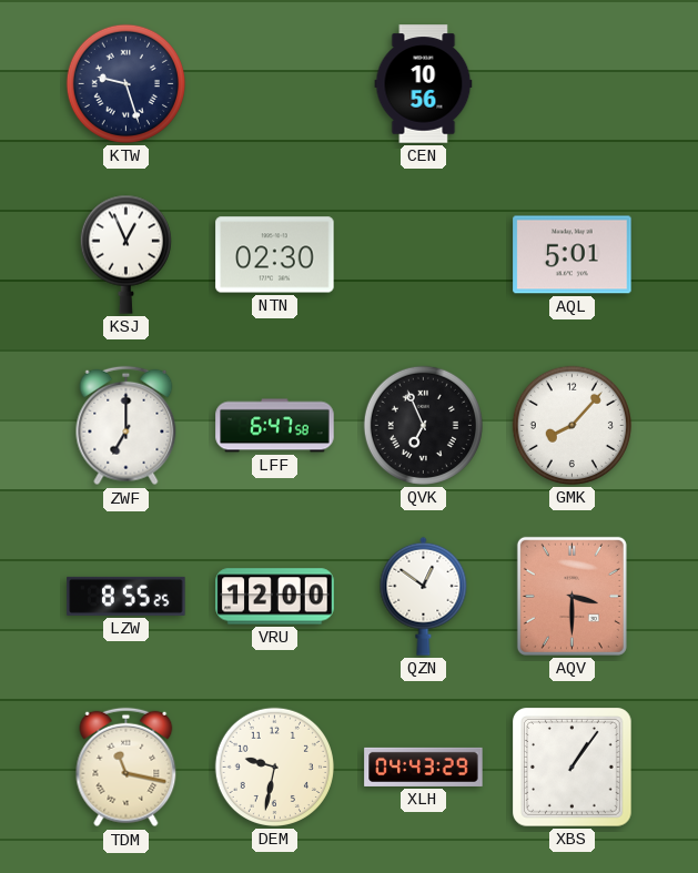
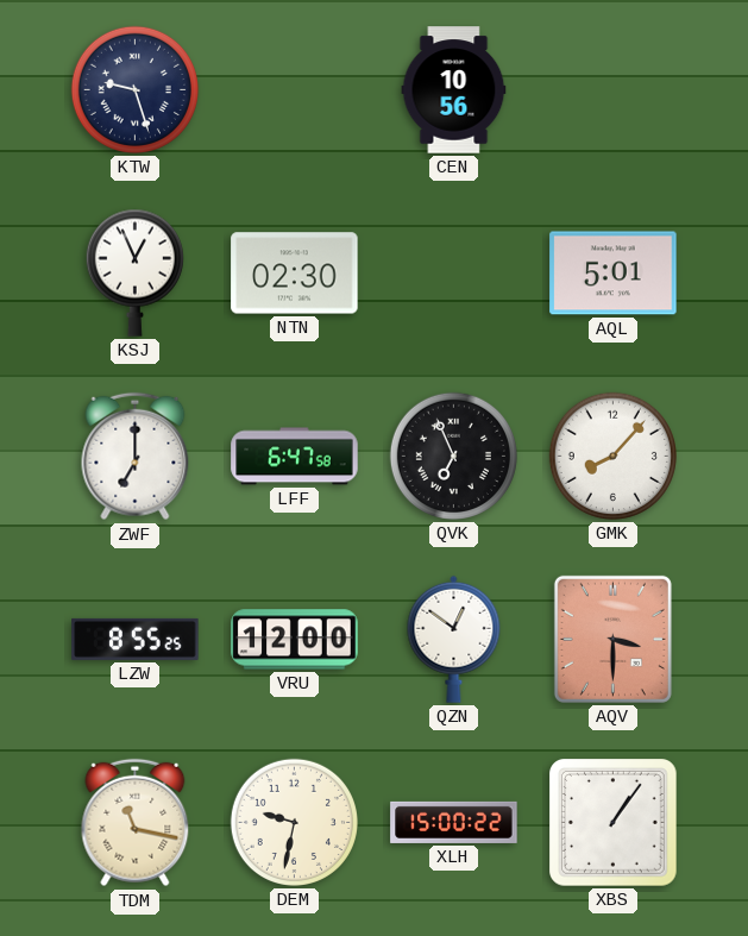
XLH: 04:43 -> 15:00 (454, 822)
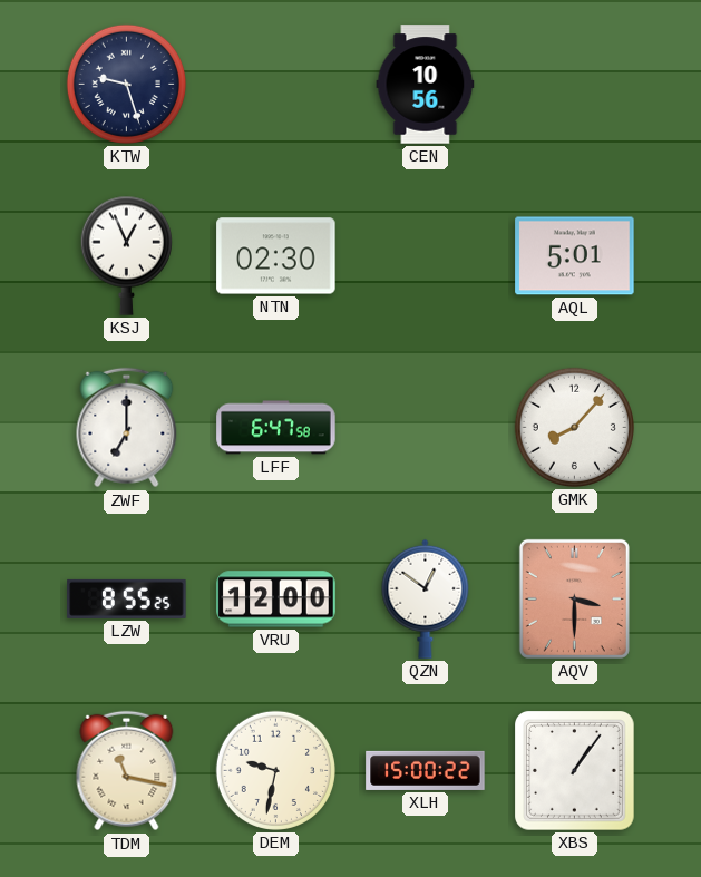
QVK: 6:56 -> none (453, 456)
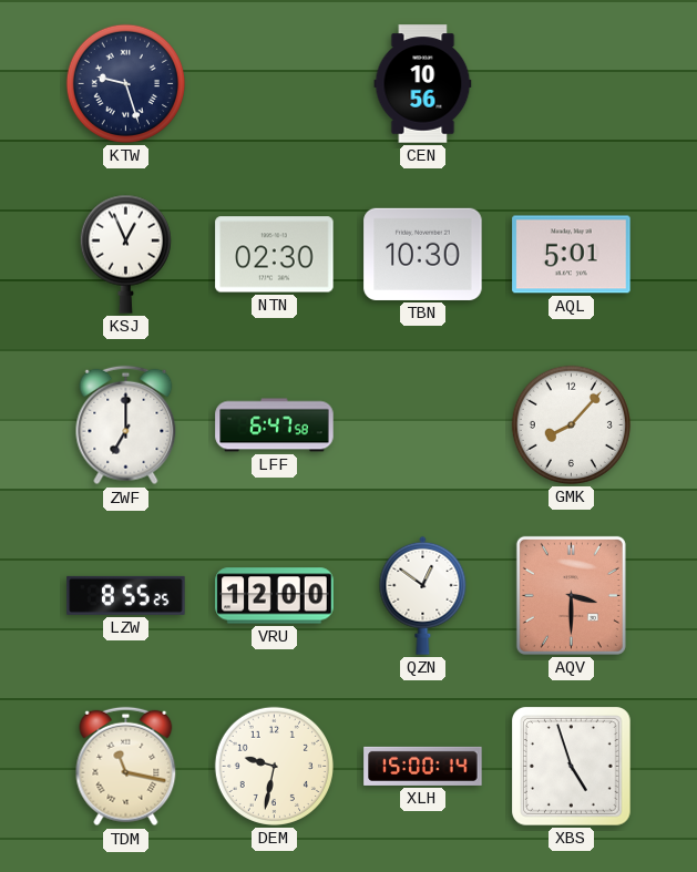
TBN: none -> 10:30 (423, 254)
XLH: 15:00:22 -> 15:00:14 (423, 766)
XBS: 1:06 -> 4:57 (572, 767)
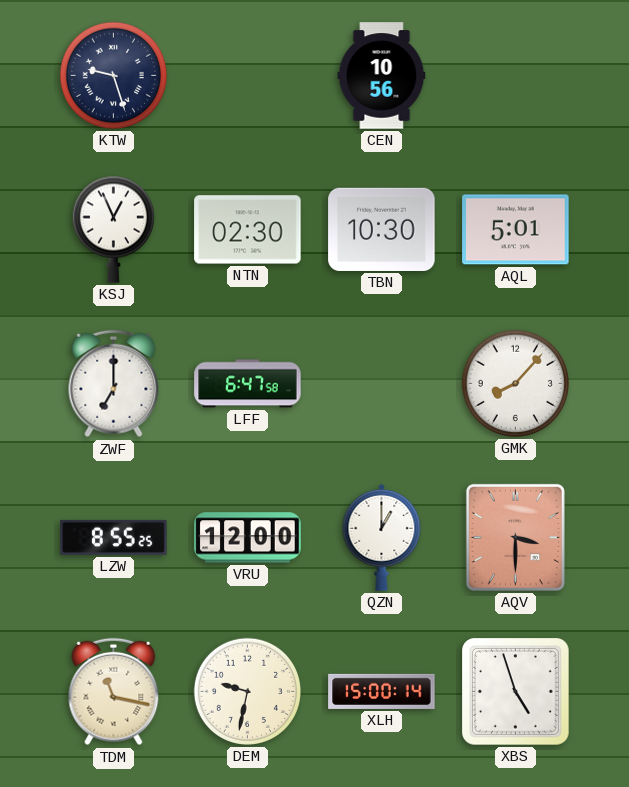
QZN: 12:51 -> 1:00 (382, 537)
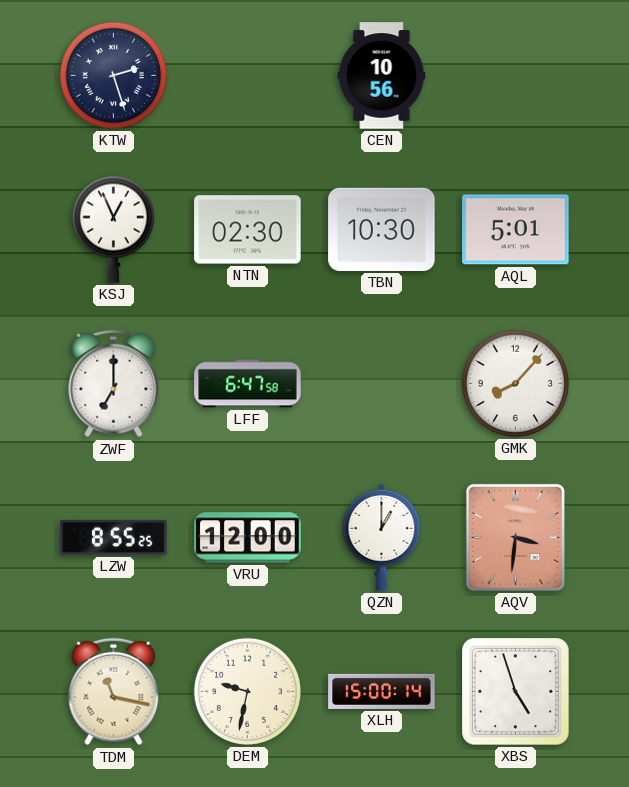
KTW: 9:27 -> 2:27 (113, 75)
AQV: 3:30 -> 3:31 (515, 537)
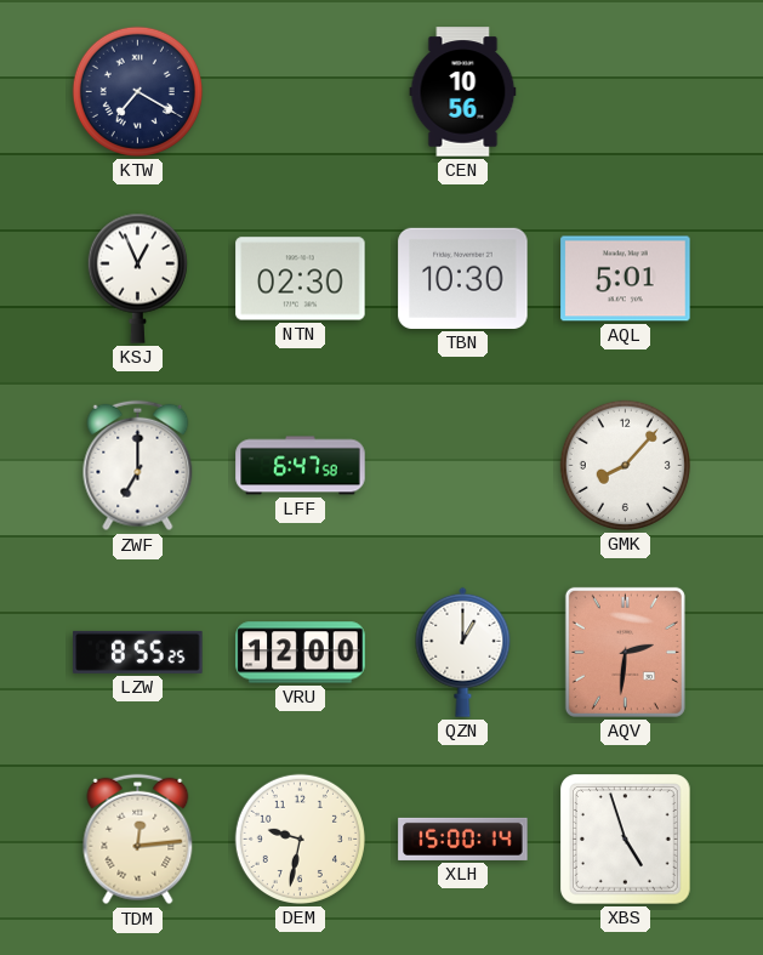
KTW: 2:27 -> 7:20 (137, 91)
AQV: 3:31 -> 2:31 (625, 652)
TDM: 11:17 -> 12:14 (138, 840)
